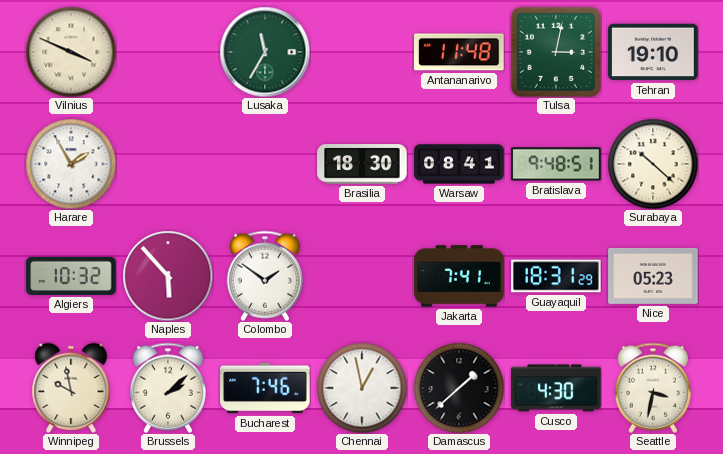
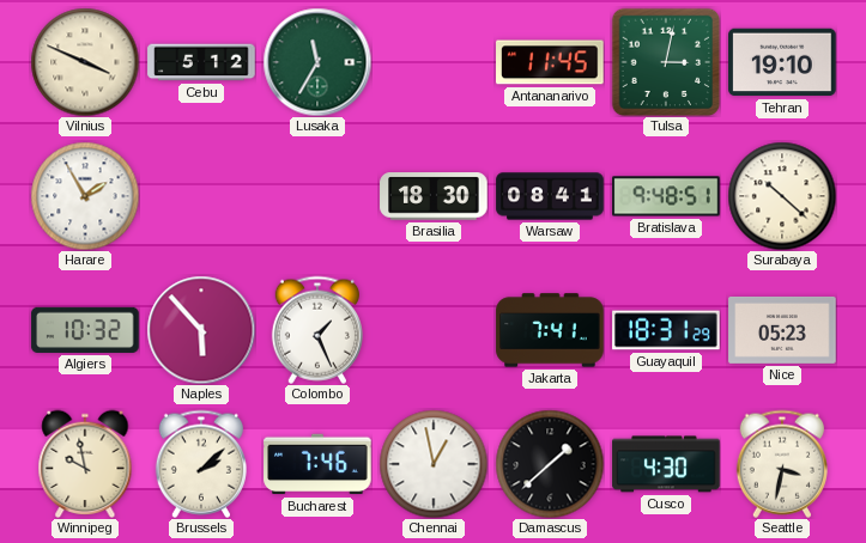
Cebu: none -> 5:12 (201, 62)
Antananarivo: 11:48 -> 11:45 (550, 62)
Colombo: 1:51 -> 1:26 (317, 330)
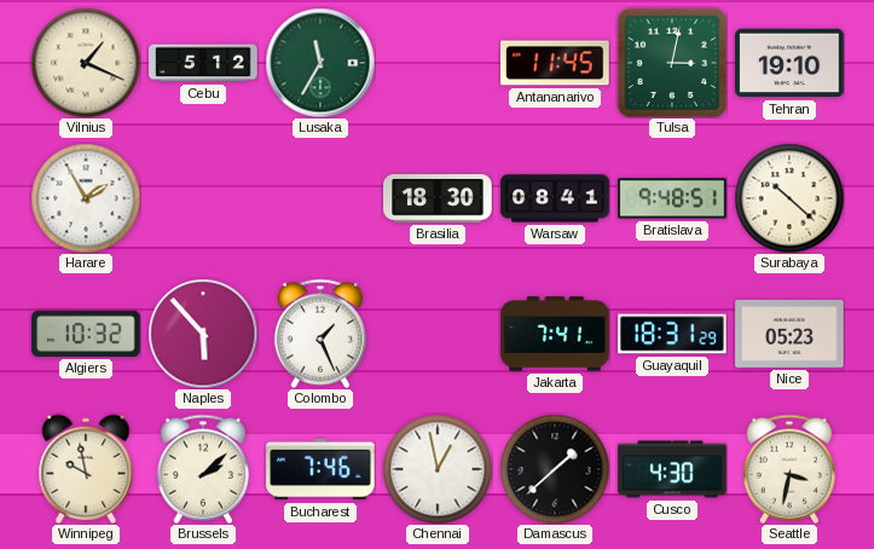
Vilnius: 3:49 -> 1:19 (86, 63)
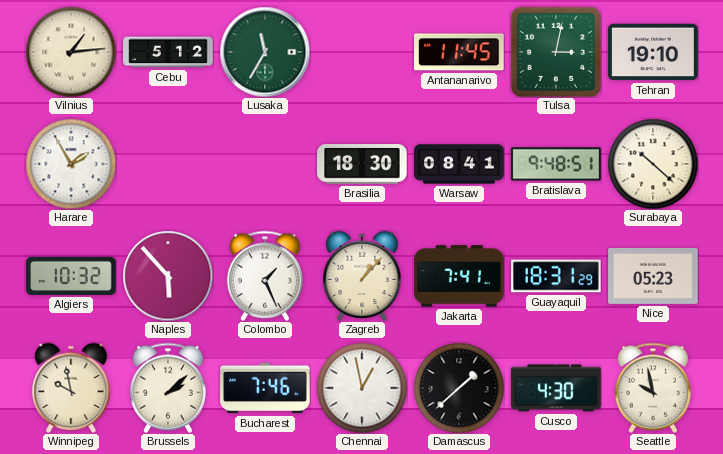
Vilnius: 1:19 -> 1:14 (71, 52)
Zagreb: none -> 1:07 (362, 276)
Seattle: 3:32 -> 9:58 (653, 388)
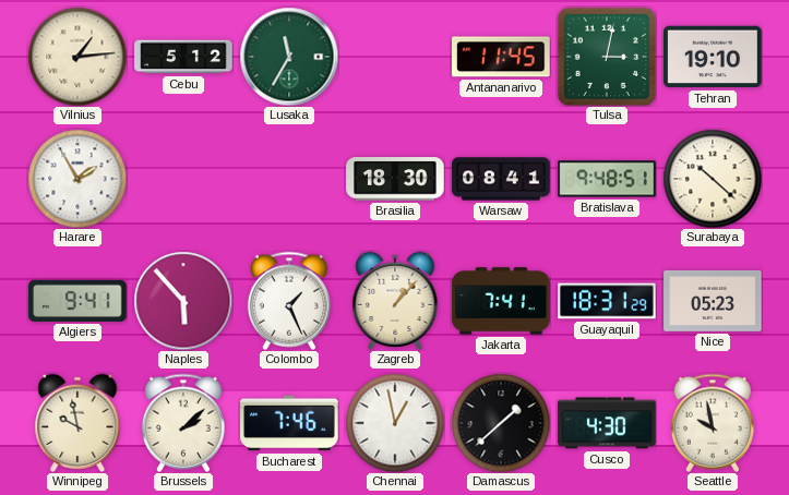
Algiers: 10:32 -> 9:41 (77, 301)
